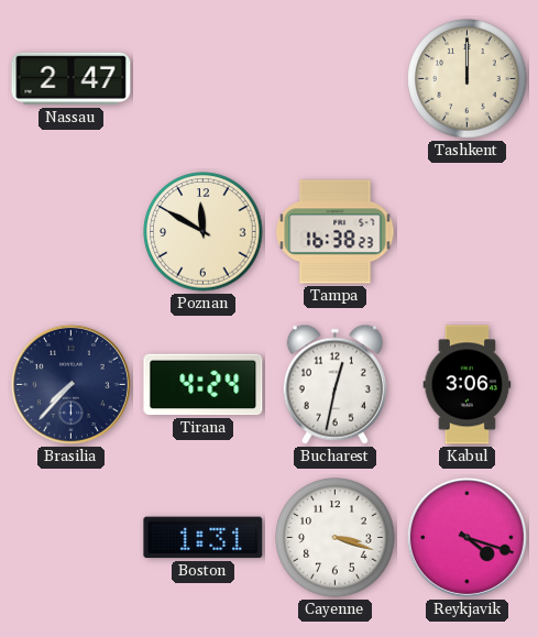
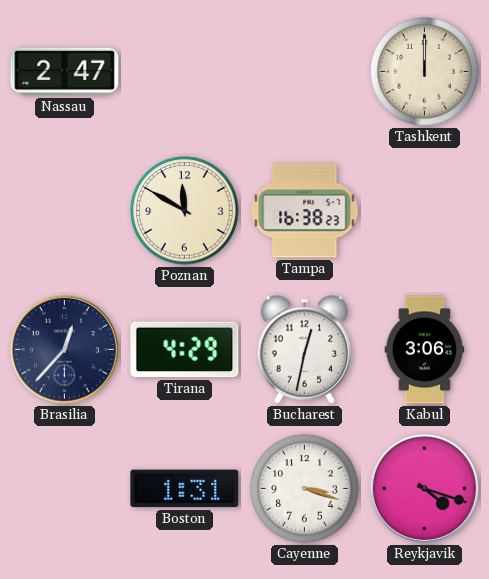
Brasilia: 7:37 -> 12:37 (64, 349)
Tirana: 4:24 -> 4:29 (185, 350)
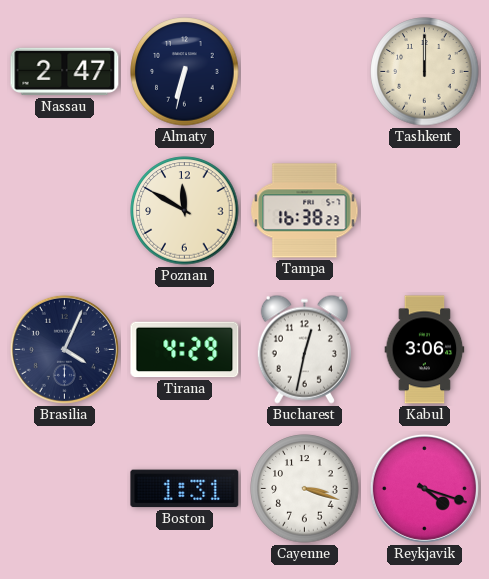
Almaty: none -> 6:32 (185, 72)
Brasilia: 12:37 -> 4:04 (64, 349)
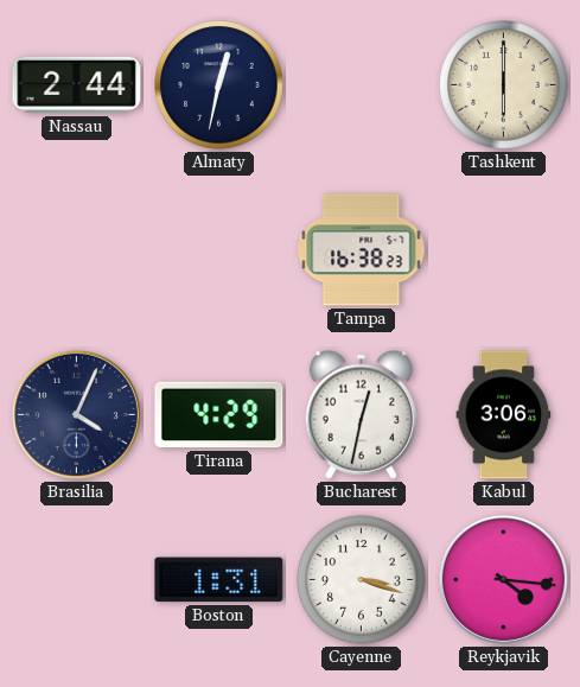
Nassau: 2:47 -> 2:44 (77, 85)
Almaty: 6:32 -> 12:32 (219, 85)
Tashkent: 12:00 -> 6:00 (504, 85)
Poznan: 11:50 -> none (185, 211)
Reykjavik: 4:18 -> 4:16 (503, 579)
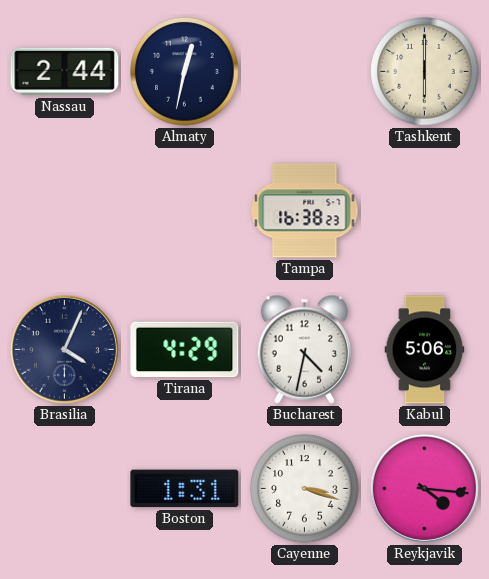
Bucharest: 12:32 -> 4:32 (304, 349)
Kabul: 3:06 -> 5:06 (425, 350)
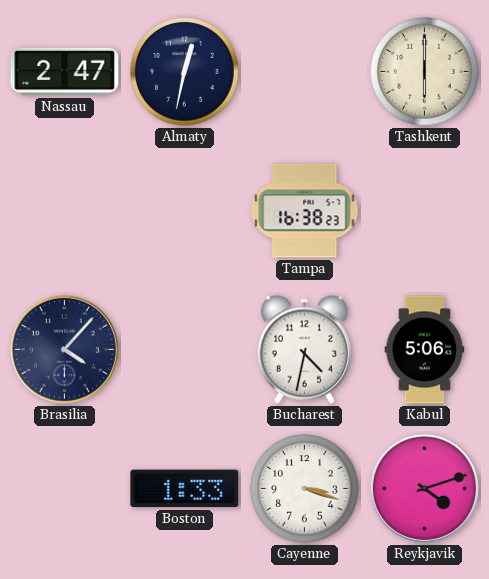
Nassau: 2:44 -> 2:47 (65, 72)
Brasilia: 4:04 -> 4:07 (64, 349)
Tirana: 4:29 -> none (185, 350)
Boston: 1:31 -> 1:33 (185, 489)
Reykjavik: 4:16 -> 4:12 (424, 488)
